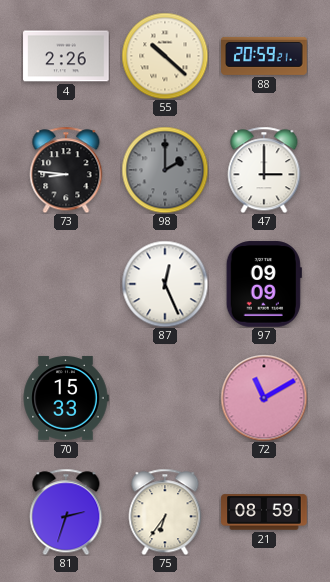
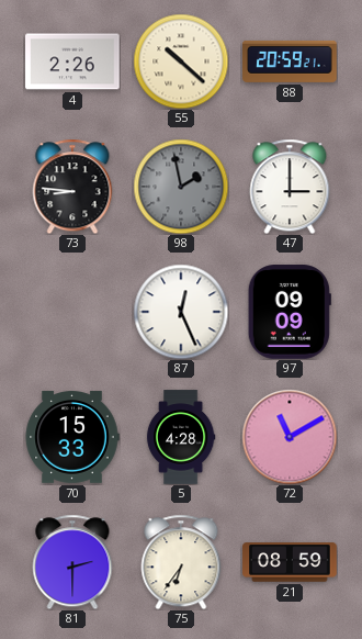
98: 2:00 -> 1:58 (181, 187)
5: none -> 4:28 (181, 437)
81: 2:33 -> 2:30 (72, 562)
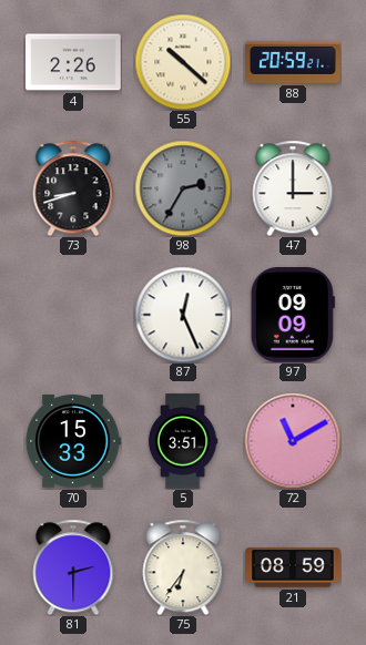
73: 8:46 -> 8:42 (73, 188)
98: 1:58 -> 2:35 (183, 188)
5: 4:28 -> 3:51 (183, 441)
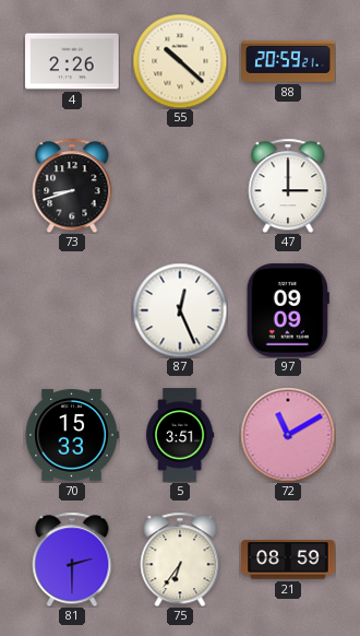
98: 2:35 -> none (183, 188)
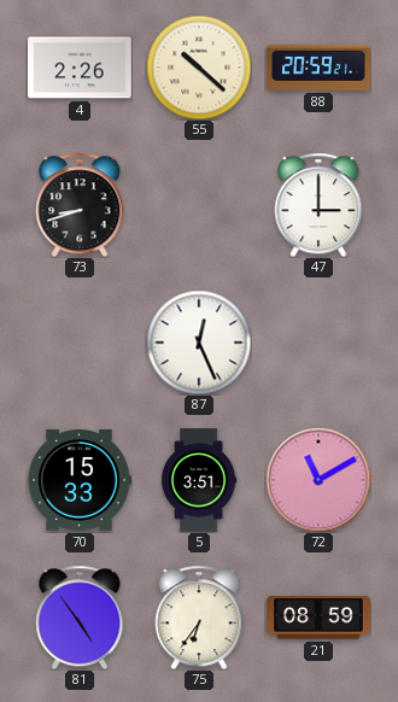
97: 09:09 -> none (288, 310)
81: 2:30 -> 4:54 (80, 618)
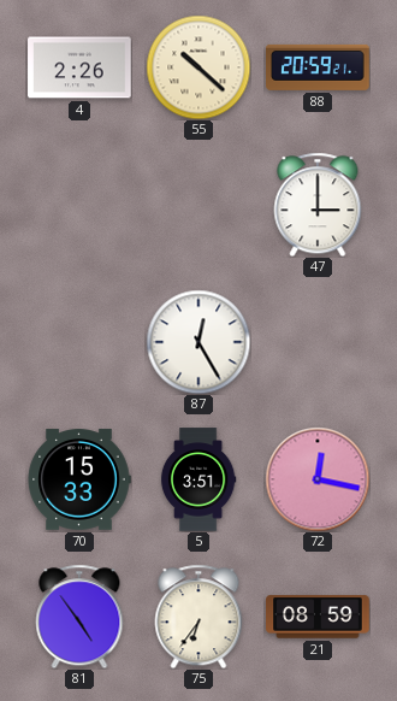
73: 8:42 -> none (80, 205)
87: 12:26 -> 12:25 (198, 342)
72: 11:10 -> 12:17 (318, 479)
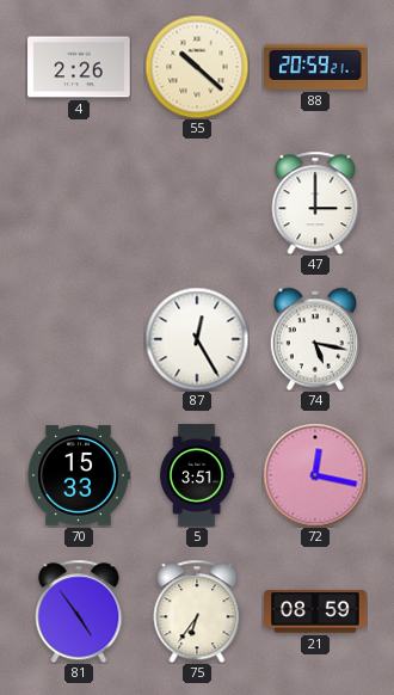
74: none -> 5:17 (315, 339)
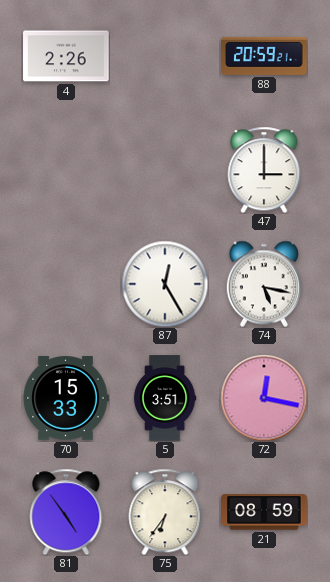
55: 10:22 -> none (197, 67)
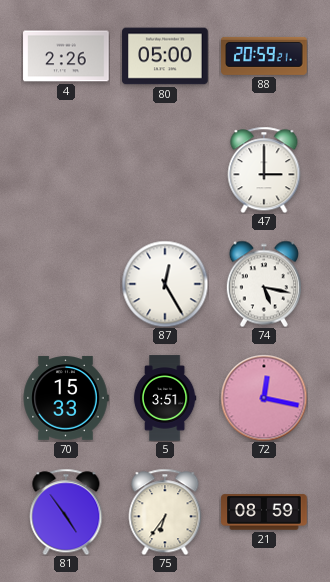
80: none -> 05:00 (165, 56)
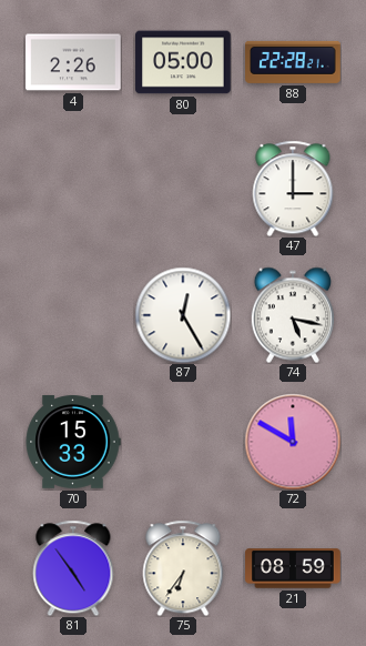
88: 20:59 -> 22:28 (293, 62)
5: 3:51 -> none (165, 398)
72: 12:17 -> 11:50 (293, 442)
